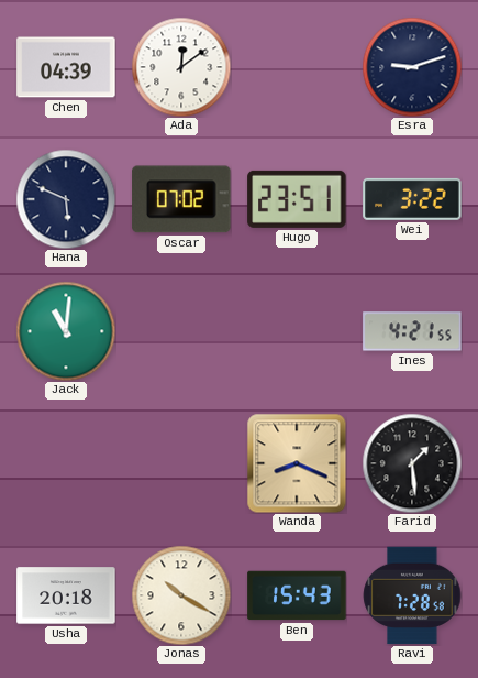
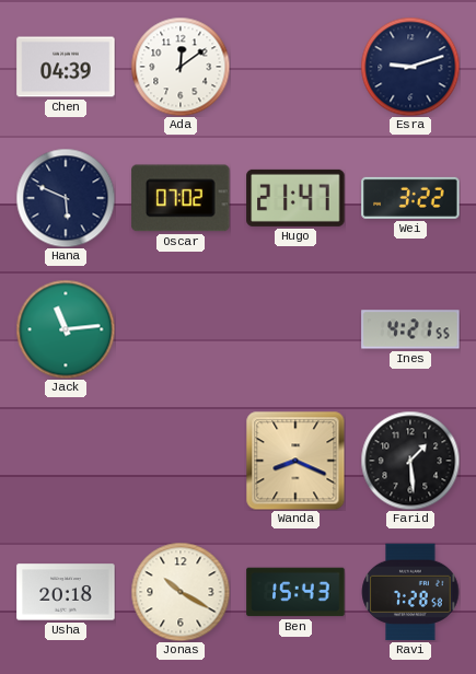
Hugo: 23:51 -> 21:47 (295, 198)
Jack: 11:01 -> 11:14 (66, 329)
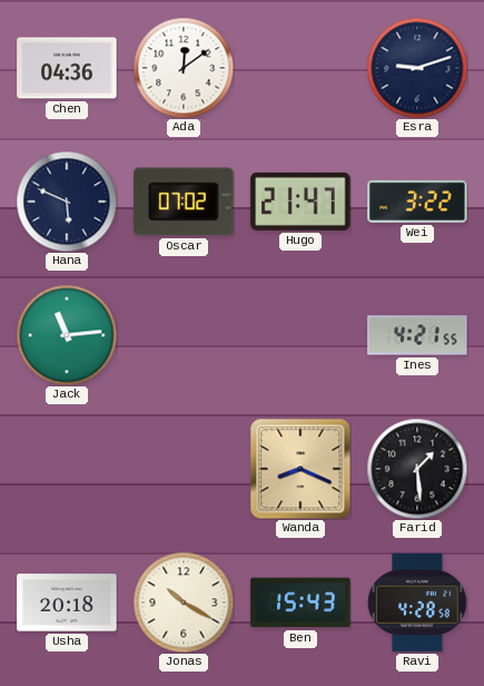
Chen: 04:39 -> 04:36 (67, 68)
Ravi: 7:28 -> 4:28 (417, 602)
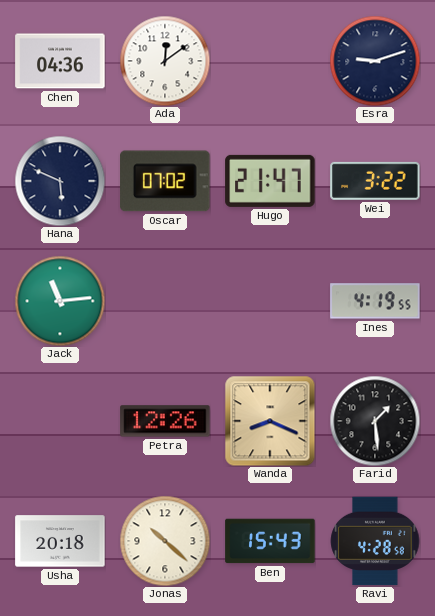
Ines: 4:21 -> 4:19 (375, 301)
Petra: none -> 12:26 (165, 421)
Jonas: 10:20 -> 10:22 (165, 541)
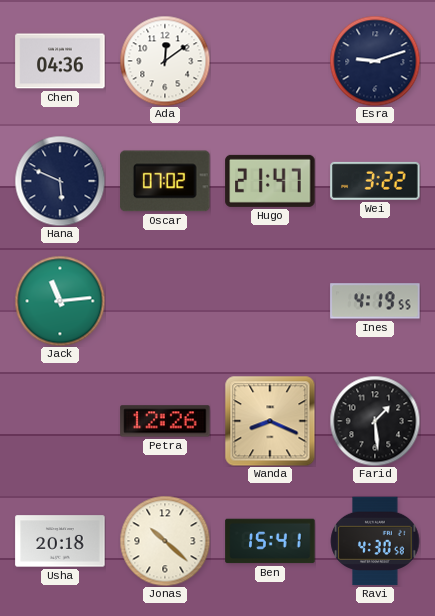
Ben: 15:43 -> 15:41 (270, 541)
Ravi: 4:28 -> 4:30 (375, 541)
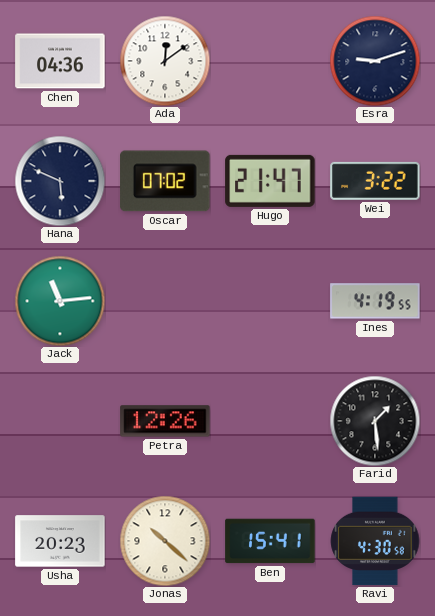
Wanda: 8:19 -> none (270, 421)
Usha: 20:18 -> 20:23 (60, 541)
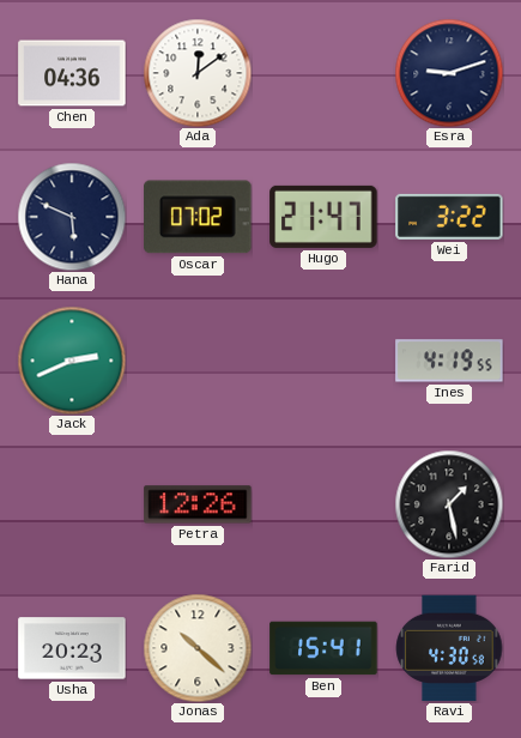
Jack: 11:14 -> 2:41 (72, 361)
Farid: 1:29 -> 1:28 (449, 504)
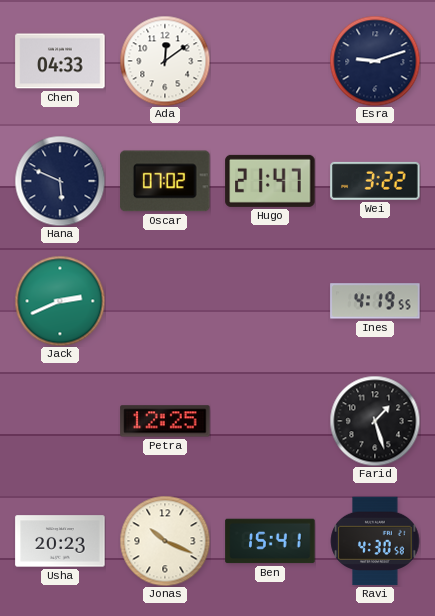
Chen: 04:36 -> 04:33 (60, 61)
Petra: 12:26 -> 12:25 (165, 421)
Farid: 1:28 -> 1:27 (375, 421)
Jonas: 10:22 -> 10:19 (165, 541)
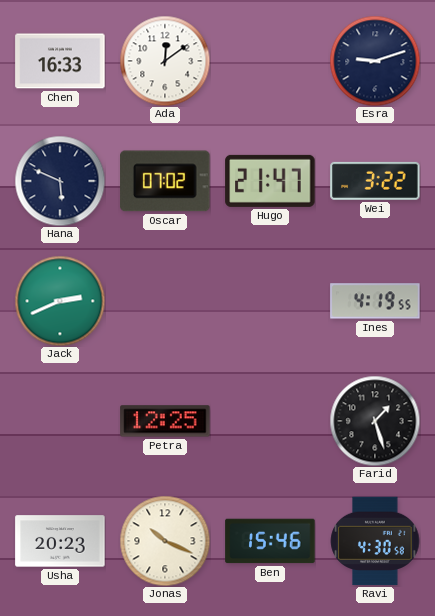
Chen: 04:33 -> 16:33 (60, 61)
Ben: 15:41 -> 15:46 (270, 541)
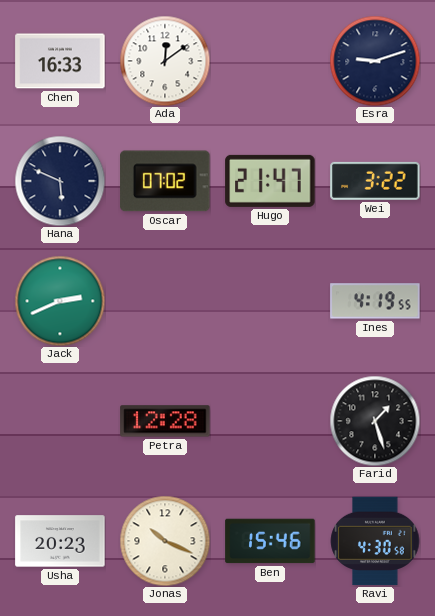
Petra: 12:25 -> 12:28 (165, 421)
